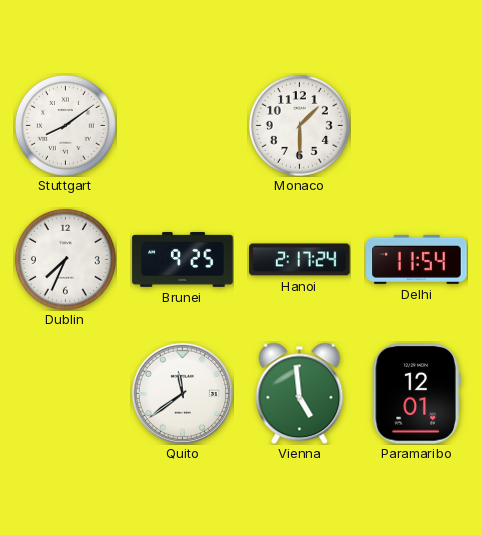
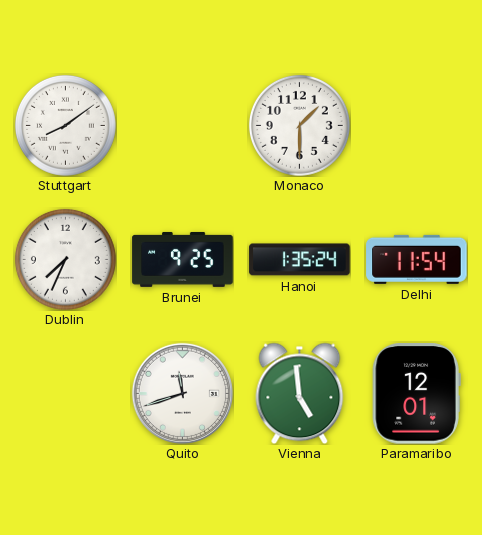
Hanoi: 2:17 -> 1:35 (300, 260)
Quito: 11:39 -> 11:42 (182, 393)
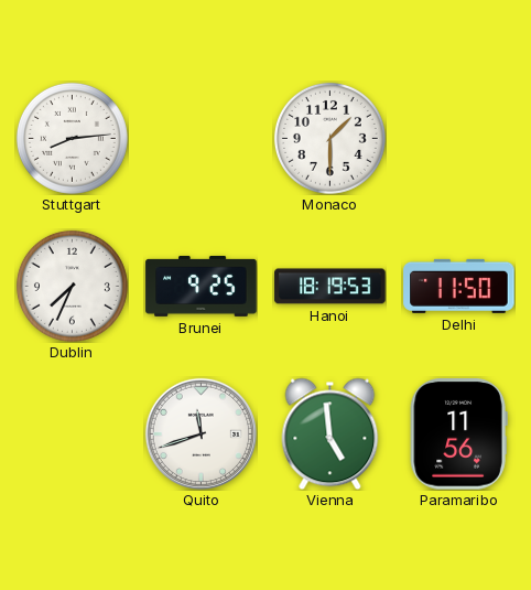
Stuttgart: 8:09 -> 8:14 (72, 138)
Hanoi: 1:35 -> 18:19 (330, 287)
Delhi: 11:54 -> 11:50 (459, 286)
Paramaribo: 12:01 -> 11:56 (458, 435)
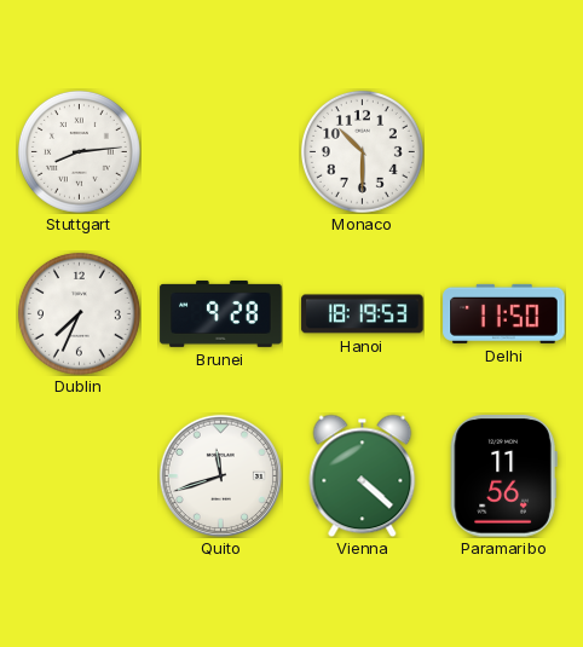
Monaco: 1:30 -> 10:30 (362, 151)
Brunei: 9:25 -> 9:28 (221, 313)
Vienna: 4:59 -> 4:22 (363, 475)
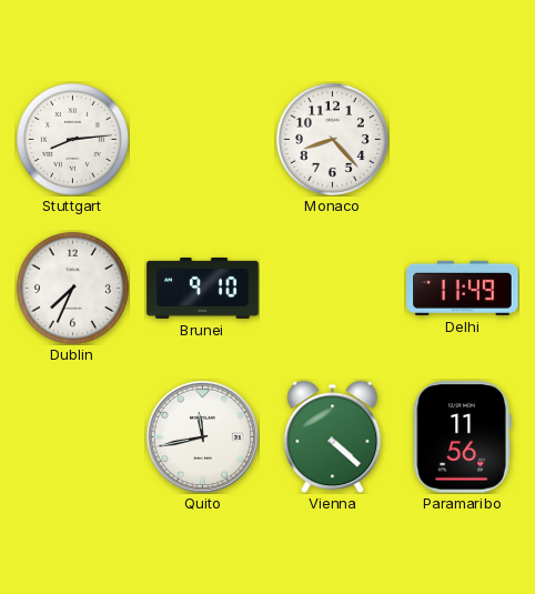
Monaco: 10:30 -> 8:23 (332, 139)
Brunei: 9:28 -> 9:10 (203, 288)
Hanoi: 18:19 -> none (363, 314)
Delhi: 11:50 -> 11:49 (463, 288)
Quito: 11:42 -> 11:43 (202, 436)
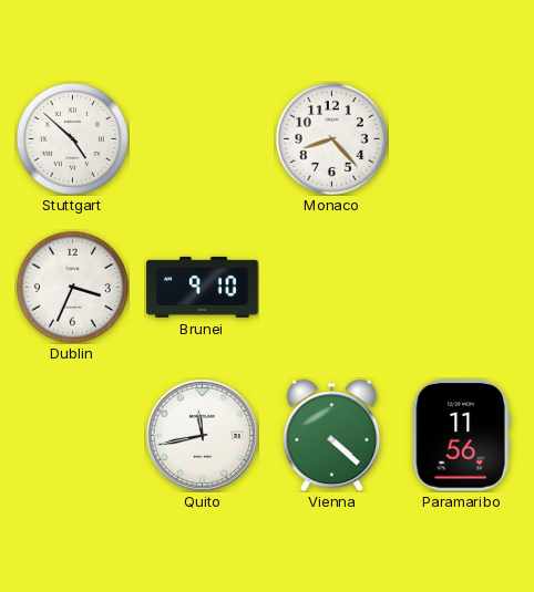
Stuttgart: 8:14 -> 4:52 (72, 138)
Dublin: 7:34 -> 3:34 (72, 287)
Delhi: 11:49 -> none (463, 288)
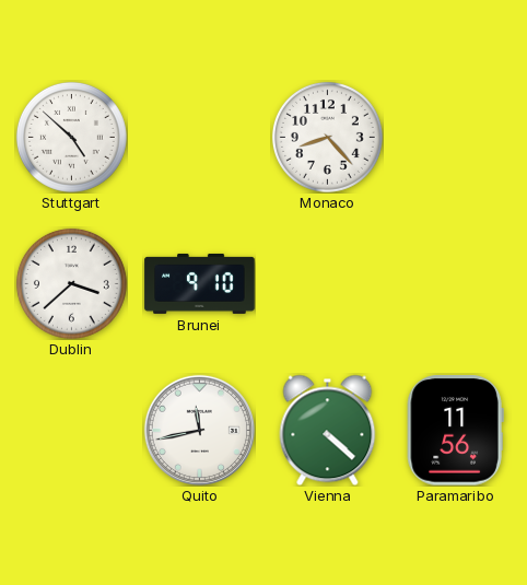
Dublin: 3:34 -> 3:38 (71, 283)
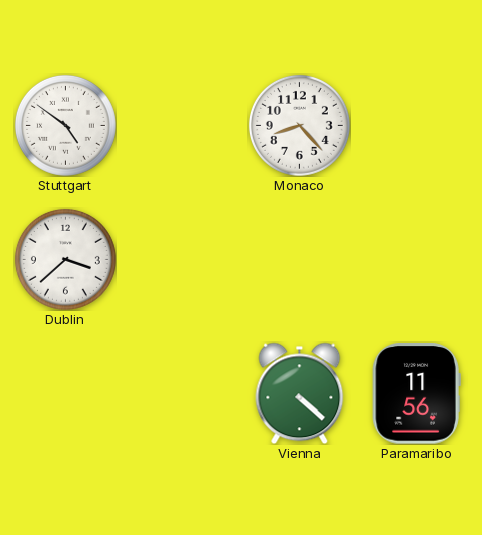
Stuttgart: 4:52 -> 4:51 (65, 125)
Brunei: 9:10 -> none (200, 283)
Quito: 11:43 -> none (199, 430)
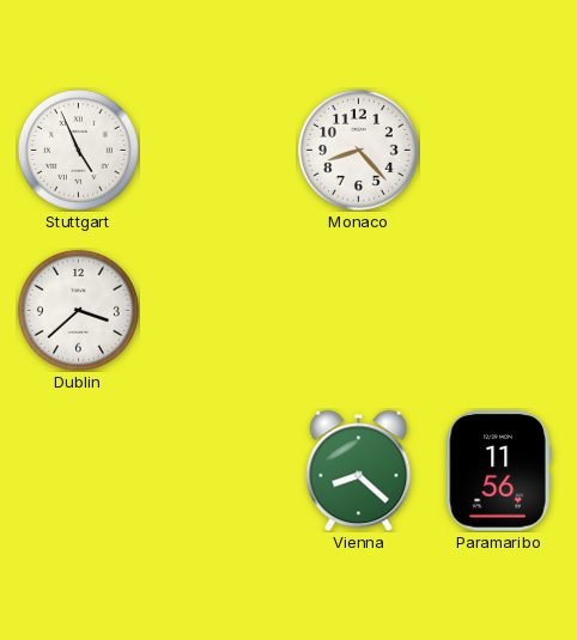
Stuttgart: 4:51 -> 4:56 (78, 150)
Vienna: 4:22 -> 8:22 (359, 470)
